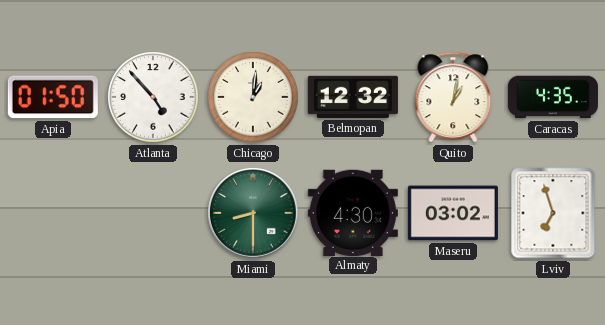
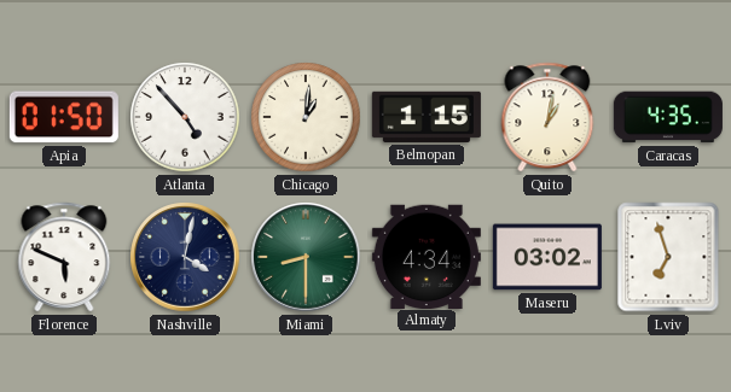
Belmopan: 12:32 -> 1:15 (427, 117)
Florence: none -> 5:49 (64, 257)
Nashville: none -> 4:02 (185, 257)
Almaty: 4:30 -> 4:34 (427, 256)
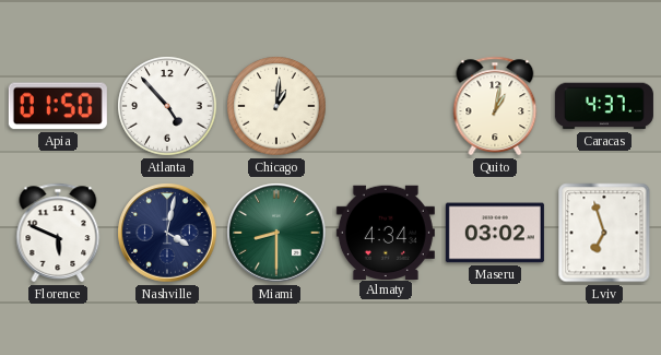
Belmopan: 1:15 -> none (427, 117)
Caracas: 4:35 -> 4:37 (604, 106)
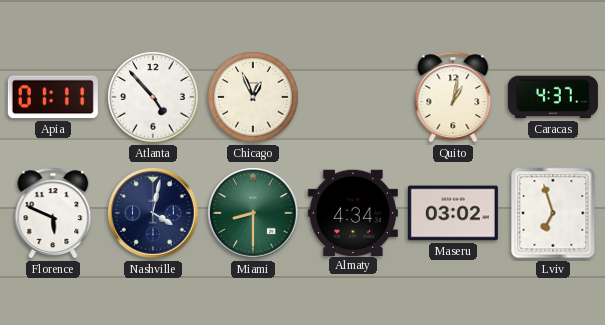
Apia: 01:50 -> 01:11 (53, 97)
Chicago: 1:01 -> 12:56 (253, 97)
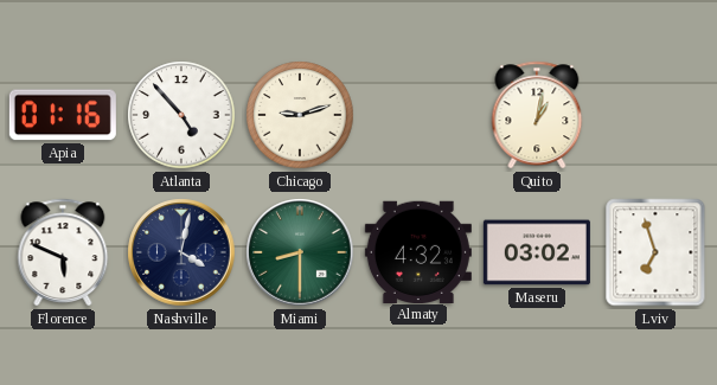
Apia: 01:11 -> 01:16 (63, 115)
Chicago: 12:56 -> 9:12 (300, 115)
Caracas: 4:37 -> none (553, 97)
Almaty: 4:34 -> 4:32 (418, 251)
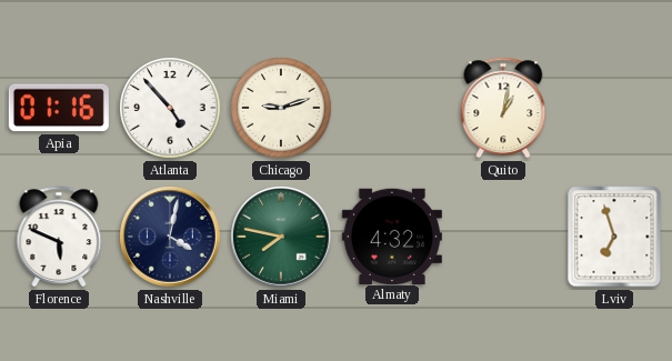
Miami: 8:30 -> 7:47 (281, 237)
Maseru: 03:02 -> none (537, 252)
